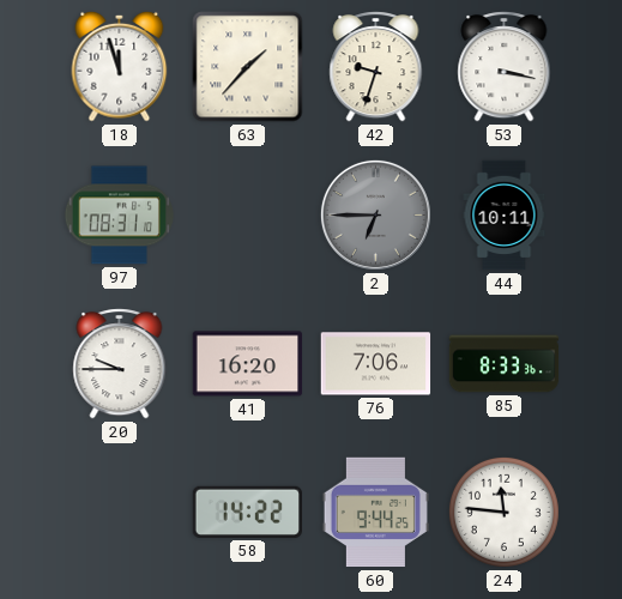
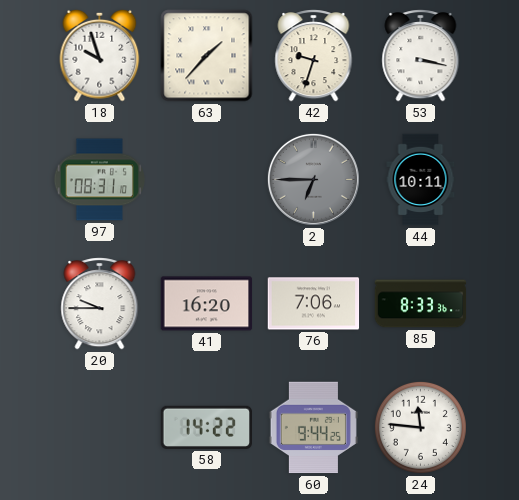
18: 11:57 -> 9:57 (100, 55)
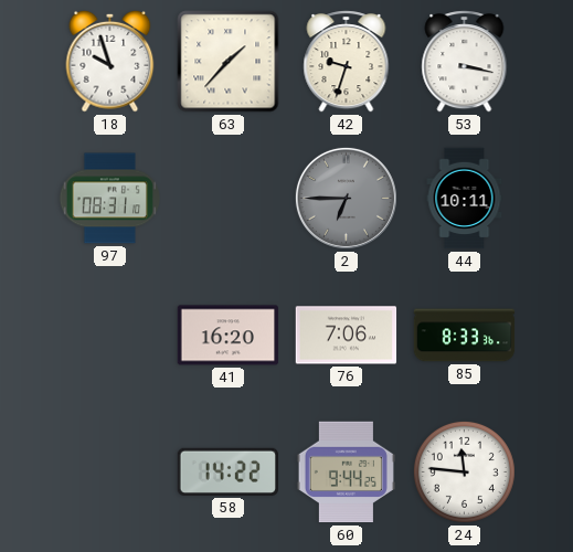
20: 9:45 -> none (100, 304)
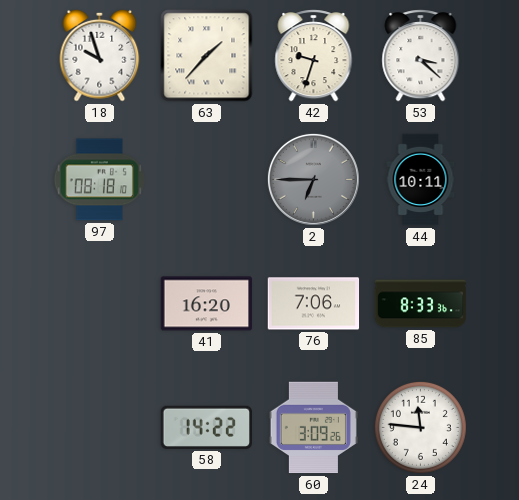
53: 3:17 -> 3:22 (421, 56)
97: 08:31 -> 08:18 (99, 180)
60: 9:44 -> 3:09 (313, 428)
